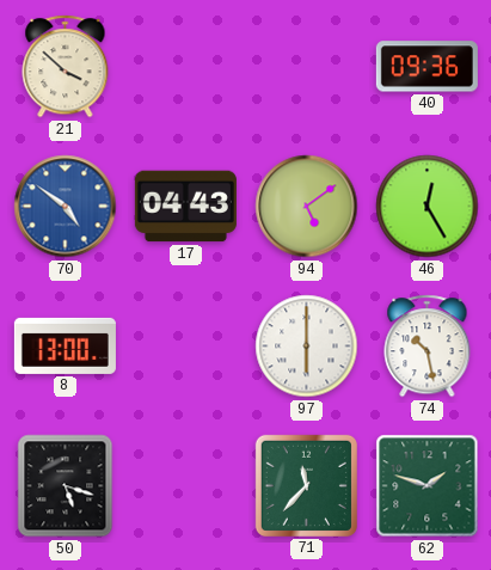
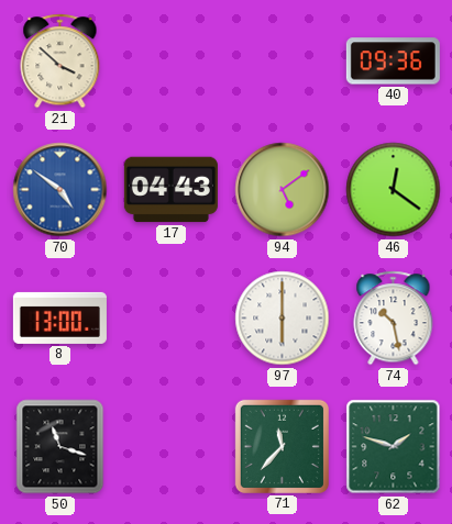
46: 12:25 -> 12:21 (394, 190)
50: 5:18 -> 11:18 (60, 447)
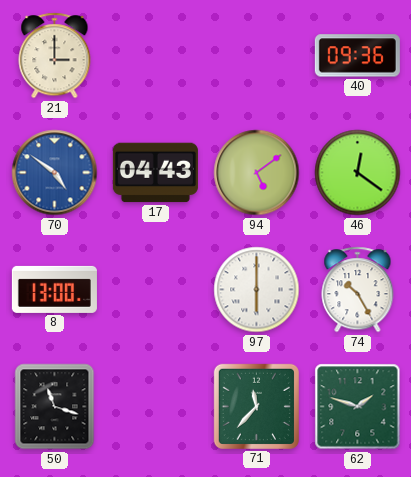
21: 3:52 -> 3:00 (55, 56)
74: 10:28 -> 10:25 (358, 290)
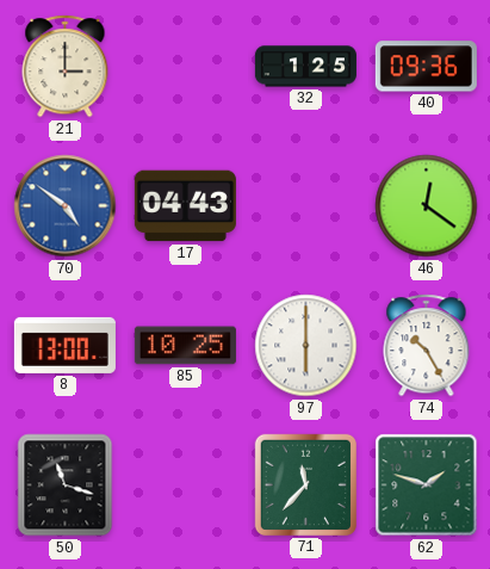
32: none -> 1:25 (305, 67)
94: 5:09 -> none (257, 173)
85: none -> 10:25 (185, 346)
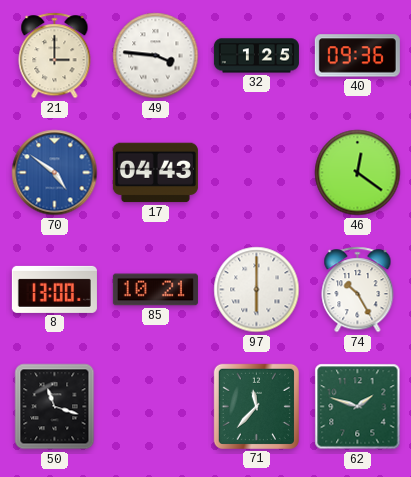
49: none -> 3:46 (156, 56)
85: 10:25 -> 10:21 (155, 290)
